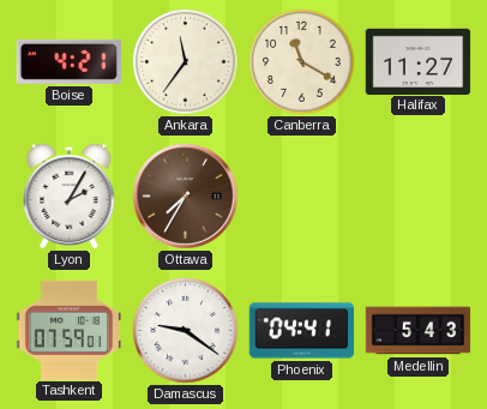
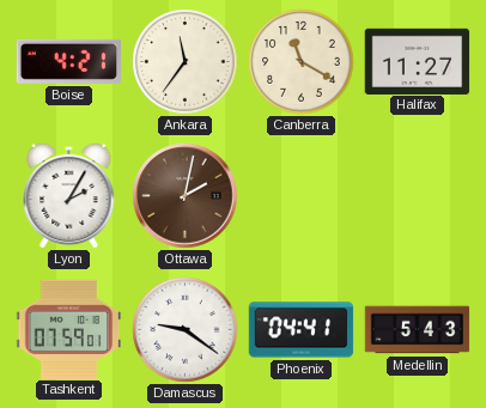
Ottawa: 7:35 -> 2:02 (186, 196)
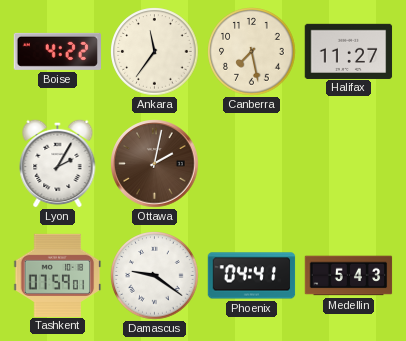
Boise: 4:21 -> 4:22 (58, 51)
Canberra: 11:20 -> 7:28 (252, 52)
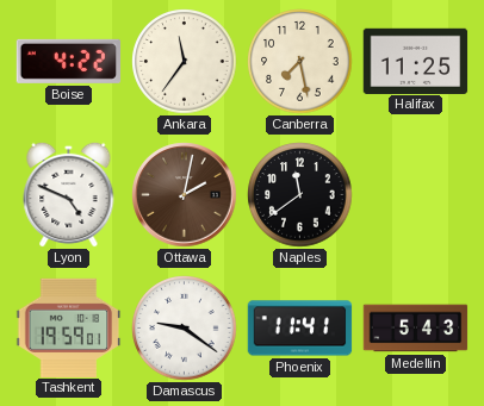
Halifax: 11:27 -> 11:25 (416, 61)
Lyon: 2:05 -> 4:49 (69, 194)
Naples: none -> 11:39 (300, 195)
Tashkent: 07:59 -> 19:59 (69, 327)
Phoenix: 04:41 -> 11:41 (300, 329)
